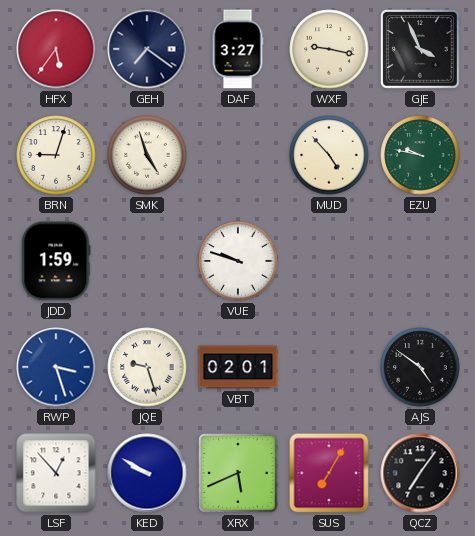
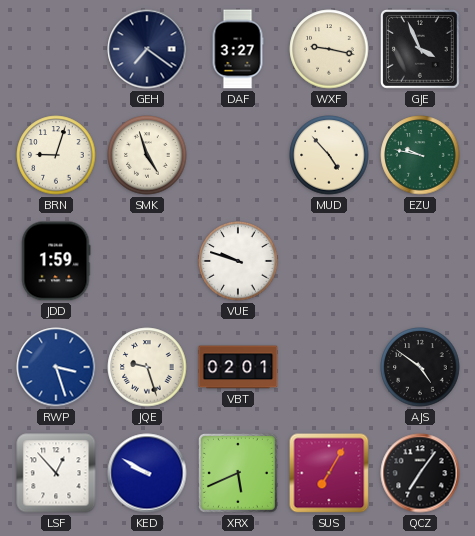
HFX: 5:36 -> none (56, 49)
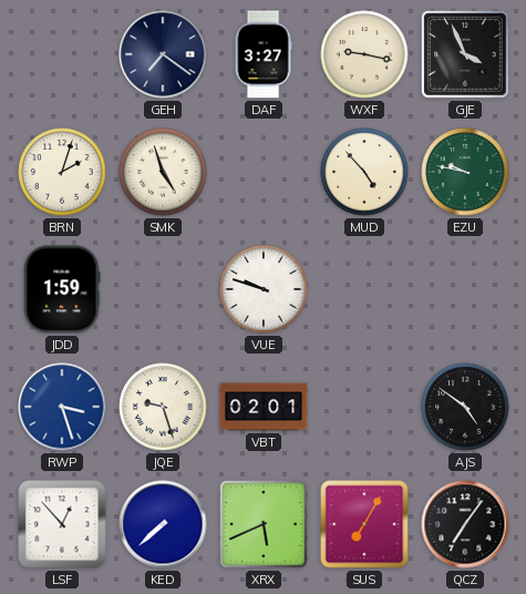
BRN: 9:03 -> 2:03 (62, 172)
KED: 9:50 -> 7:38 (163, 524)
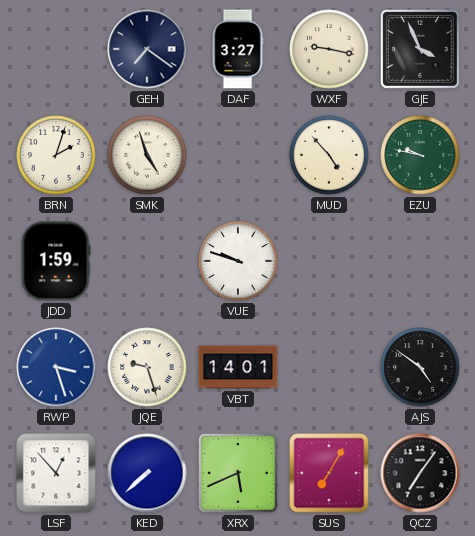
VBT: 02:01 -> 14:01 (238, 367)
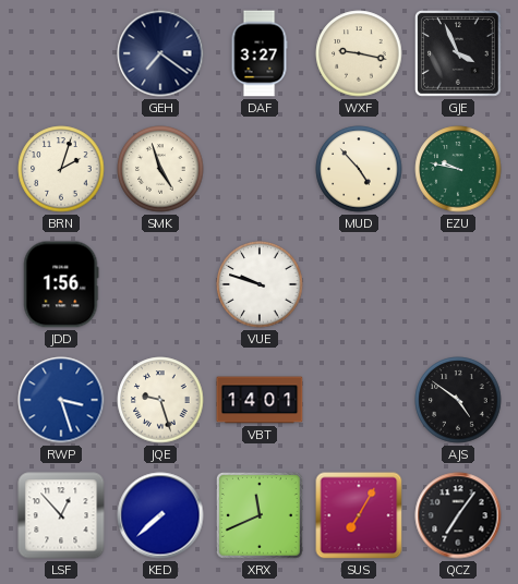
JDD: 1:59 -> 1:56 (61, 284)
XRX: 5:41 -> 11:41 (261, 516)
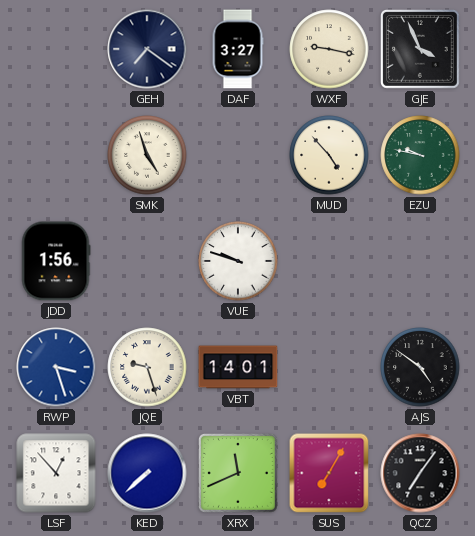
BRN: 2:03 -> none (61, 169)
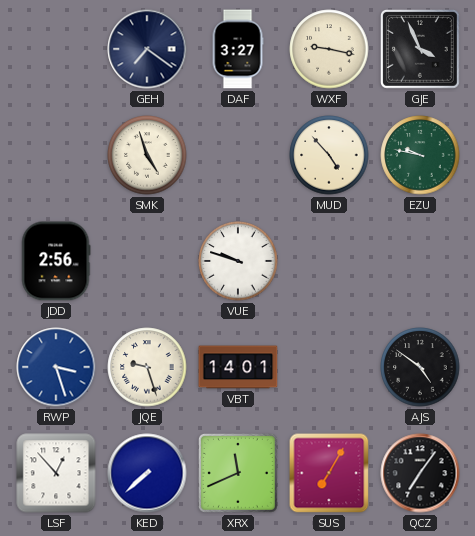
JDD: 1:56 -> 2:56 (56, 261)
